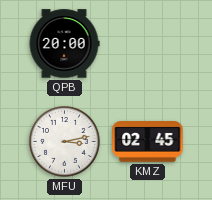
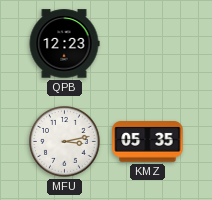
QPB: 20:00 -> 12:23 (64, 44)
KMZ: 02:45 -> 05:35 (148, 142)
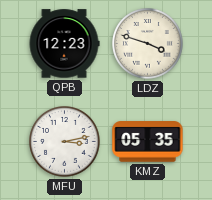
LDZ: none -> 3:48 (148, 44)
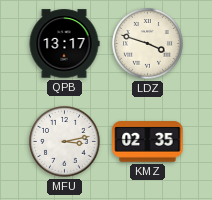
QPB: 12:23 -> 13:17 (64, 44)
KMZ: 05:35 -> 02:35 (148, 142)
